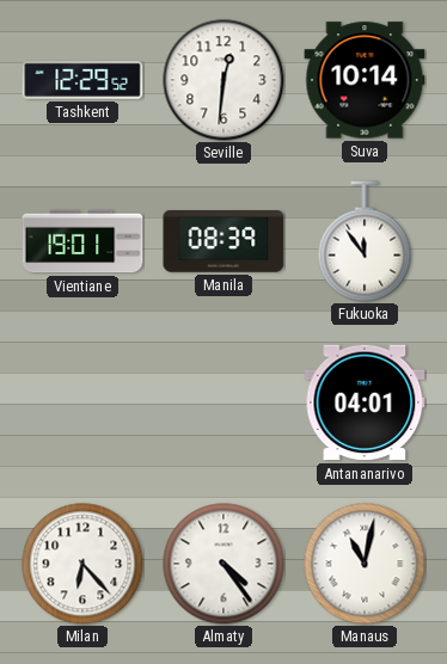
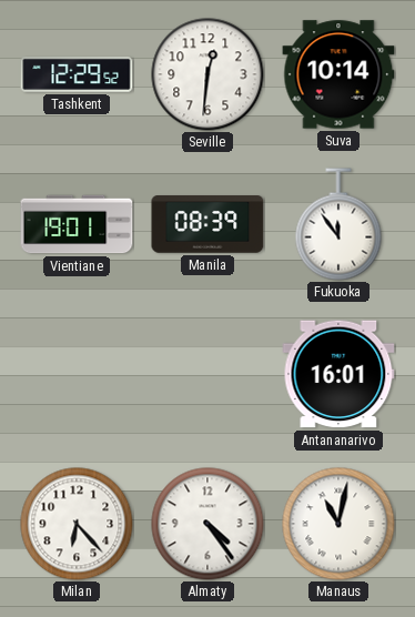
Antananarivo: 04:01 -> 16:01 (338, 374)
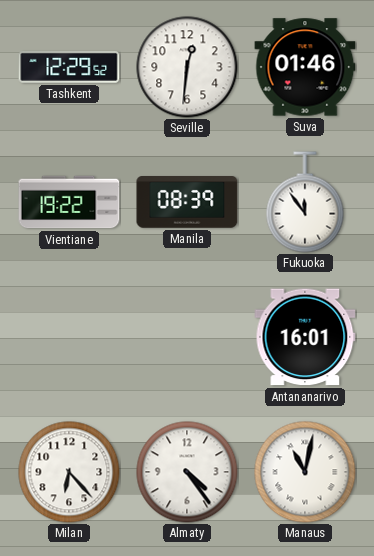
Suva: 10:14 -> 01:46 (305, 67)
Vientiane: 19:01 -> 19:22 (69, 202)
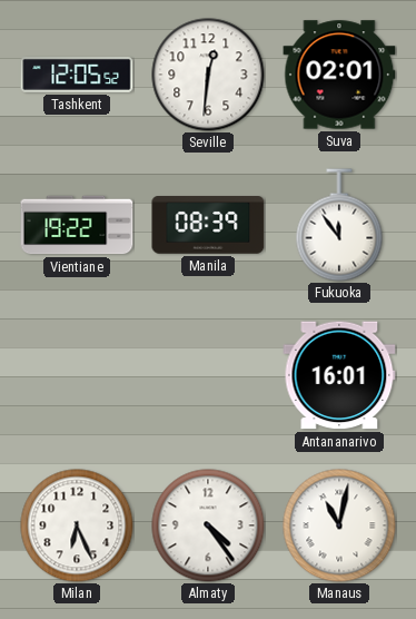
Tashkent: 12:29 -> 12:05 (77, 75)
Suva: 01:46 -> 02:01 (339, 75)
Milan: 6:23 -> 6:26 (77, 525)
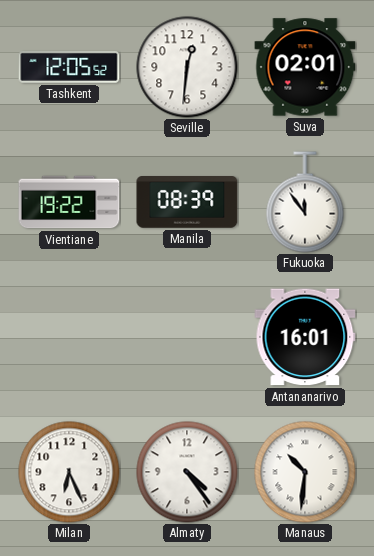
Manaus: 11:02 -> 10:31 (305, 472)
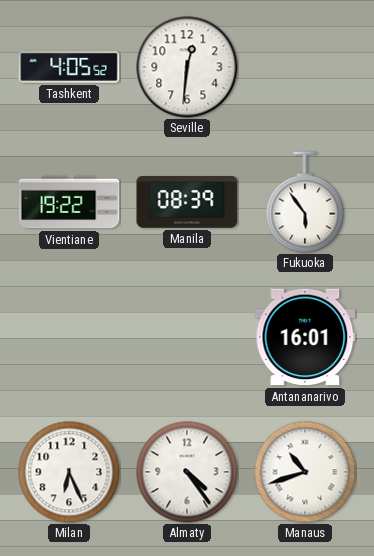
Tashkent: 12:05 -> 4:05 (69, 67)
Suva: 02:01 -> none (305, 67)
Fukuoka: 11:54 -> 5:54 (305, 202)
Manaus: 10:31 -> 10:42 (305, 472)
